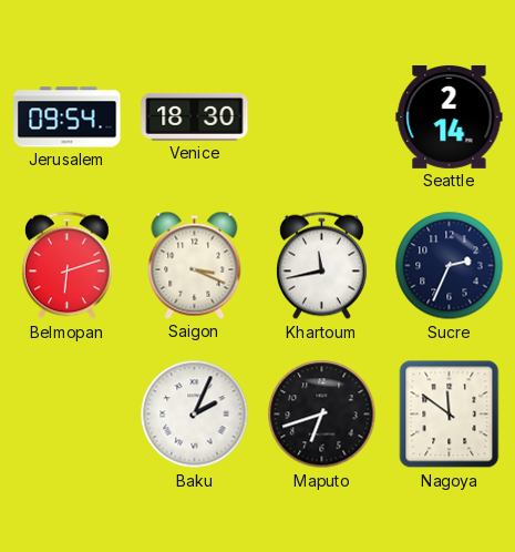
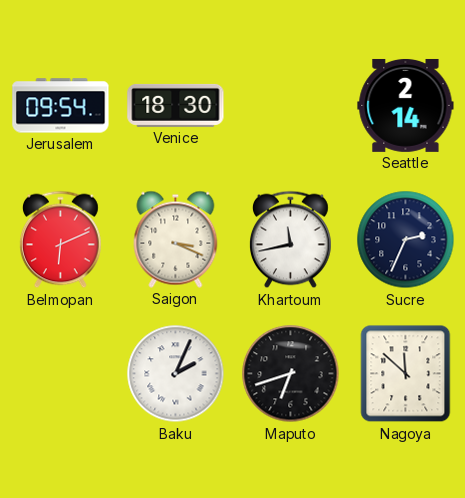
Belmopan: 6:12 -> 6:11 (61, 240)
Nagoya: 11:51 -> 11:52 (406, 374)
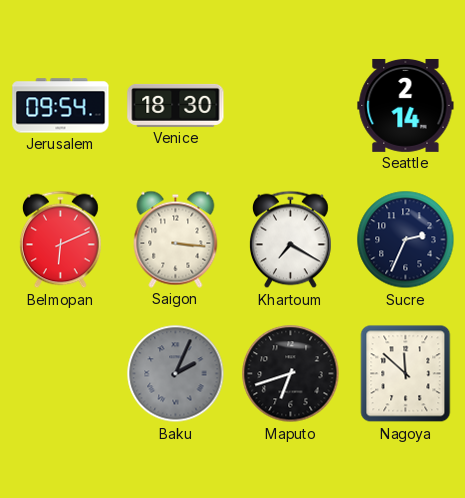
Saigon: 3:19 -> 3:16 (176, 239)
Khartoum: 11:43 -> 7:20 (291, 240)
Baku dial: white -> grey (176, 374)
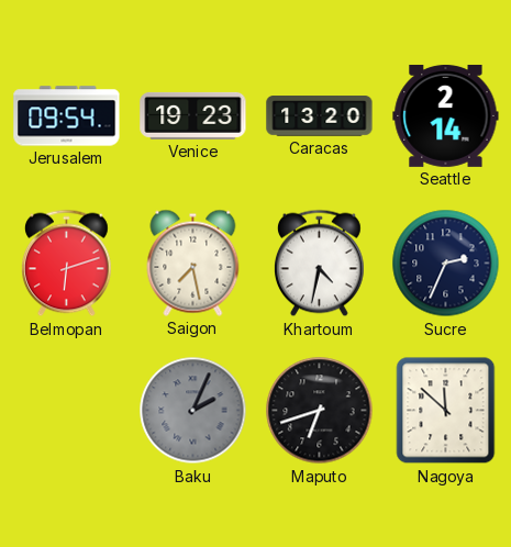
Venice: 18:30 -> 19:23 (193, 115)
Caracas: none -> 13:20 (320, 116)
Belmopan: 6:11 -> 6:12 (67, 264)
Saigon: 3:16 -> 7:28 (193, 263)
Khartoum: 7:20 -> 4:32 (320, 264)
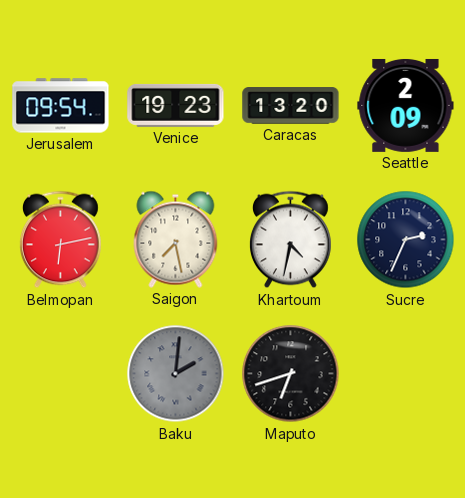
Seattle: 2:14 -> 2:09 (406, 105)
Belmopan: 6:12 -> 6:13 (61, 240)
Baku: 2:04 -> 2:01 (176, 374)
Nagoya: 11:52 -> none (446, 411)
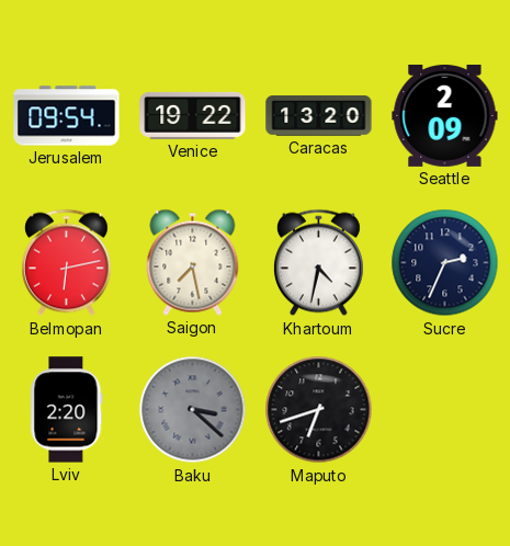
Venice: 19:23 -> 19:22 (193, 115)
Lviv: none -> 2:20 (67, 410)
Baku: 2:01 -> 3:22 (193, 410)
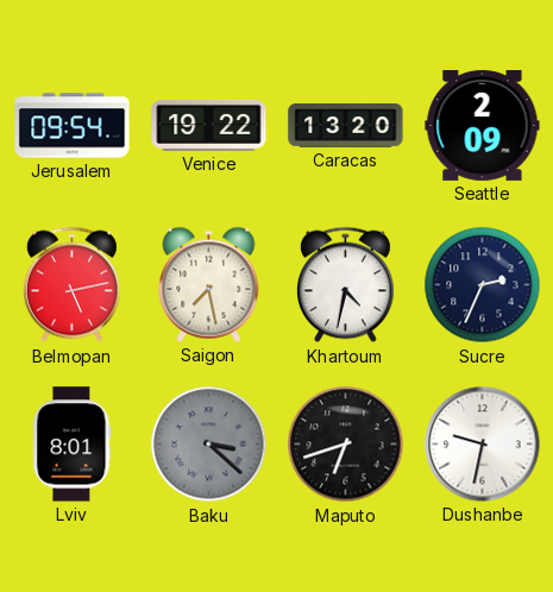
Belmopan: 6:13 -> 5:13 (73, 285)
Lviv: 2:20 -> 8:01 (73, 445)
Dushanbe: none -> 9:32 (483, 445)
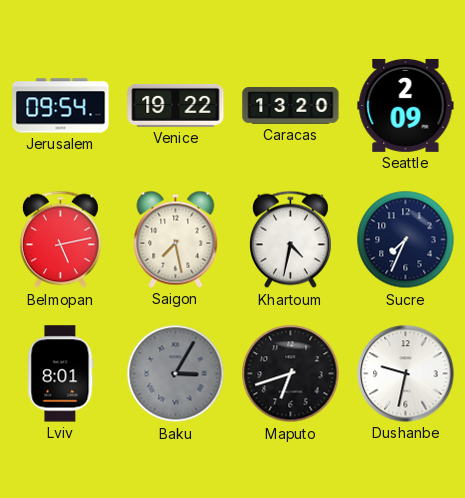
Sucre: 2:34 -> 7:34 (406, 240)
Baku: 3:22 -> 3:05 (176, 374)
